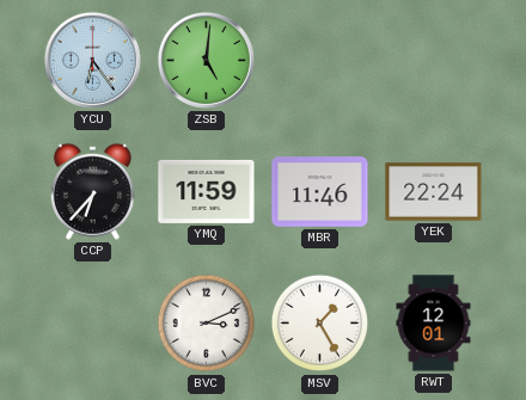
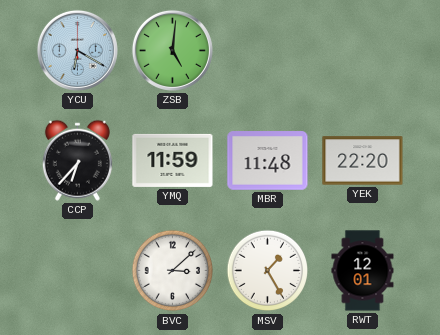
YCU: 6:24 -> 6:20 (77, 50)
MBR: 11:46 -> 11:48 (268, 161)
YEK: 22:24 -> 22:20 (363, 161)
BVC: 3:11 -> 3:08 (173, 271)
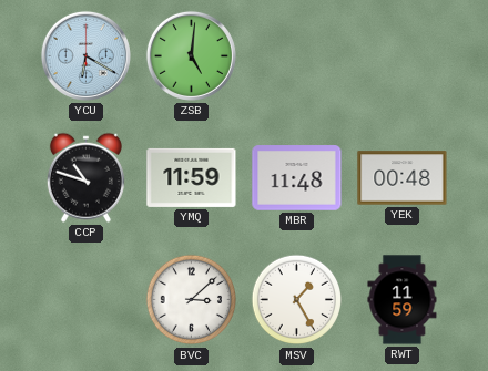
CCP: 6:37 -> 10:48 (85, 177)
YEK: 22:20 -> 00:48 (403, 178)
RWT: 12:01 -> 11:59 (403, 300)
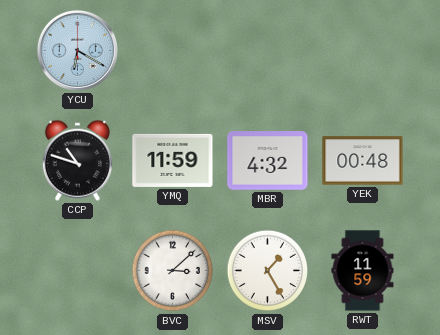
ZSB: 5:01 -> none (191, 55)
MBR: 11:48 -> 4:32 (268, 161)
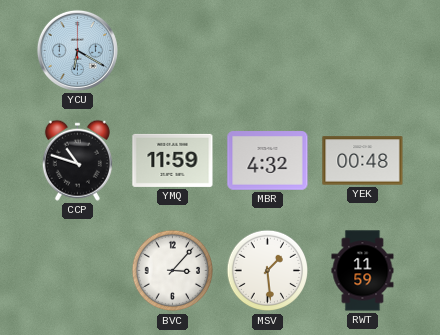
BVC: 3:08 -> 3:07 (173, 271)
MSV: 1:25 -> 1:29 (268, 271)
